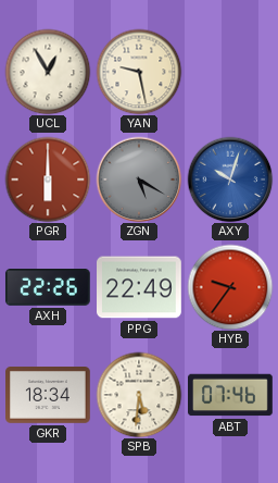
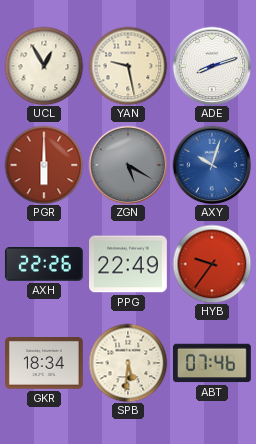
ADE: none -> 8:12 (212, 66)
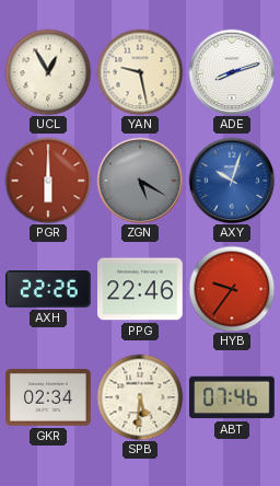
PPG: 22:49 -> 22:46 (141, 289)
GKR: 18:34 -> 02:34 (49, 398)
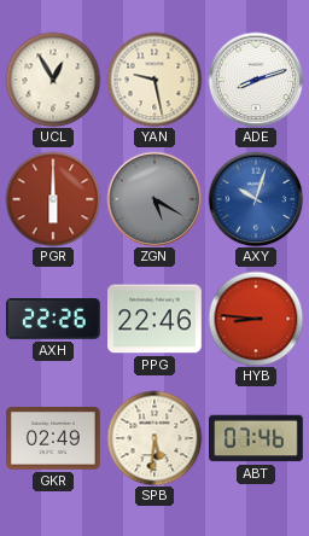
HYB: 9:36 -> 8:46 (256, 319)
GKR: 02:34 -> 02:49 (54, 439)
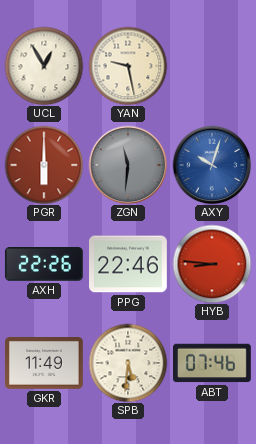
ADE: 8:12 -> none (256, 80)
ZGN: 5:20 -> 11:31 (128, 165)
GKR: 02:49 -> 11:49 (45, 364)
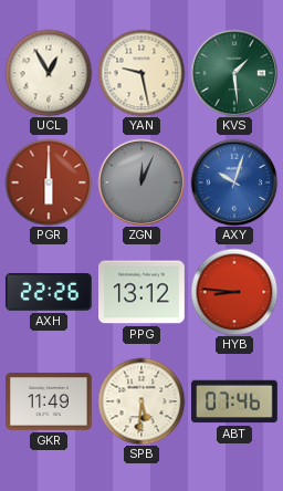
KVS: none -> 1:29 (234, 73)
ZGN: 11:31 -> 12:04 (141, 182)
PPG: 22:46 -> 13:12 (143, 292)
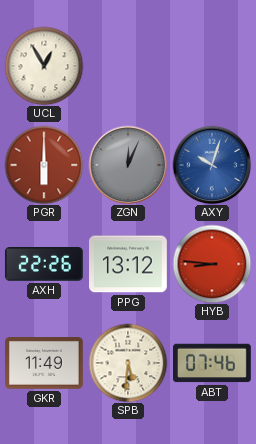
YAN: 9:28 -> none (141, 73)
KVS: 1:29 -> none (234, 73)
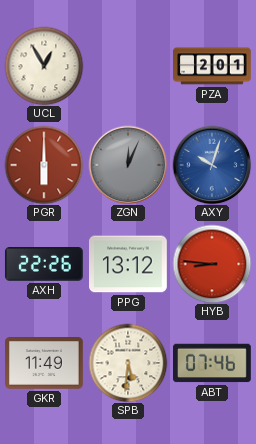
PZA: none -> 2:01 (212, 66)
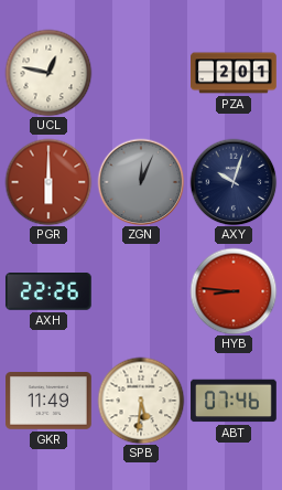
UCL: 12:55 -> 12:47 (48, 73)
AXY dial: blue -> navy (234, 182)
PPG: 13:12 -> none (129, 264)
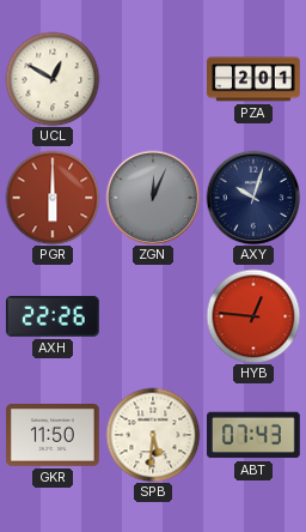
UCL: 12:47 -> 12:50 (53, 79)
HYB: 8:46 -> 12:46 (253, 316)
GKR: 11:49 -> 11:50 (54, 436)
ABT: 07:46 -> 07:43 (255, 435)
